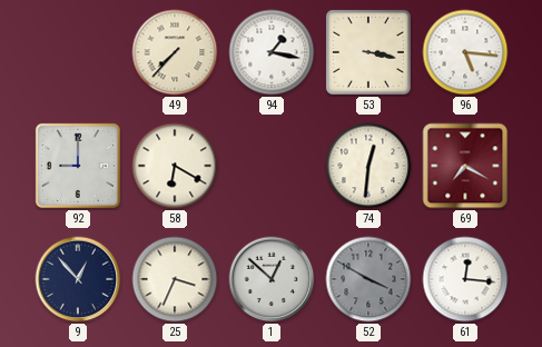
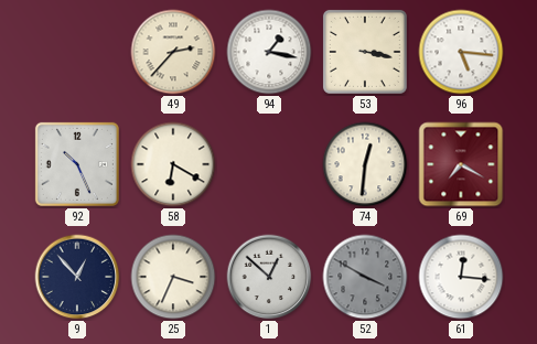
49: 7:37 -> 2:37 (173, 52)
92: 9:00 -> 10:26 (77, 164)
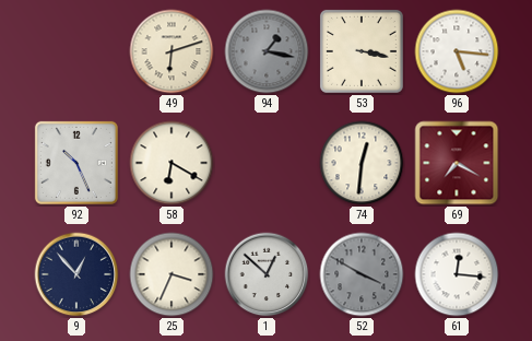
49: 2:37 -> 6:12 (172, 51)
94 dial: white -> grey (267, 51)
